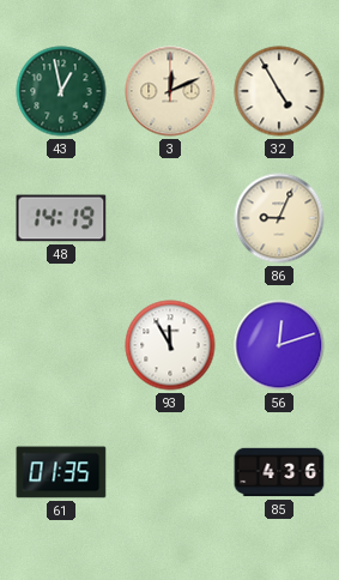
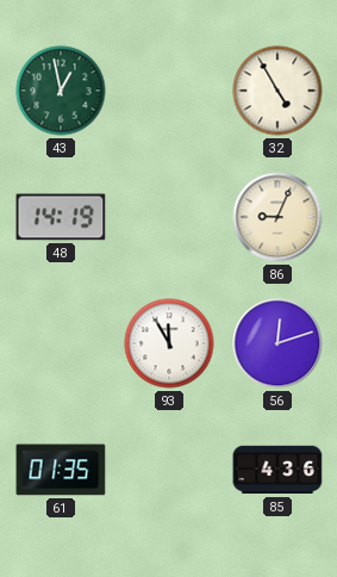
3: 12:11 -> none (170, 91)
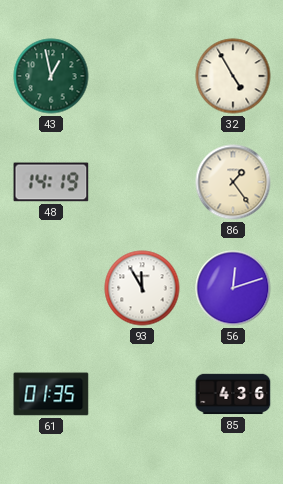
86: 9:04 -> 1:24 (233, 182)
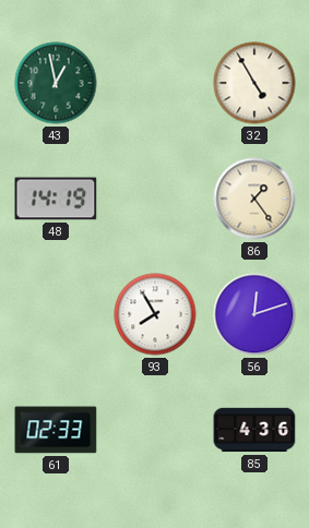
93: 11:55 -> 7:55 (155, 314)
61: 01:35 -> 02:33 (56, 430)
